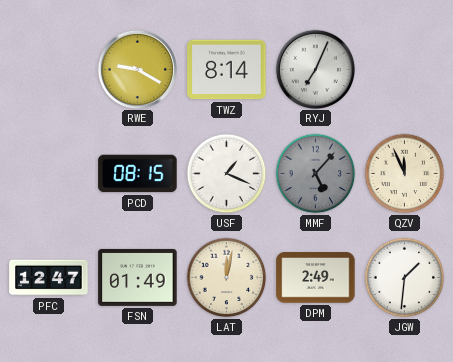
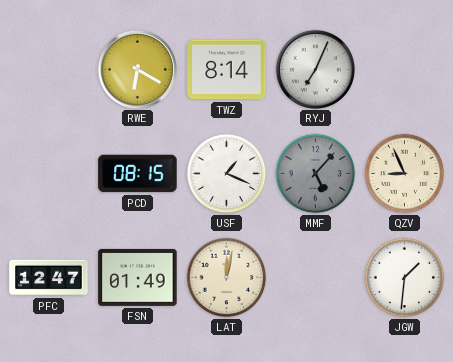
RWE: 9:20 -> 6:20 (137, 69)
QZV: 11:56 -> 8:56 (405, 174)
DPM: 2:49 -> none (316, 278)
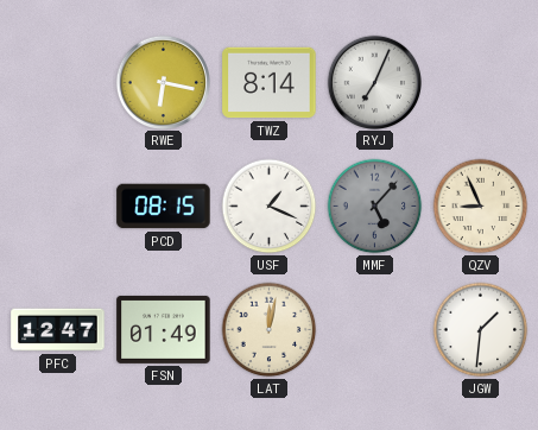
RWE: 6:20 -> 6:17 (163, 82)
